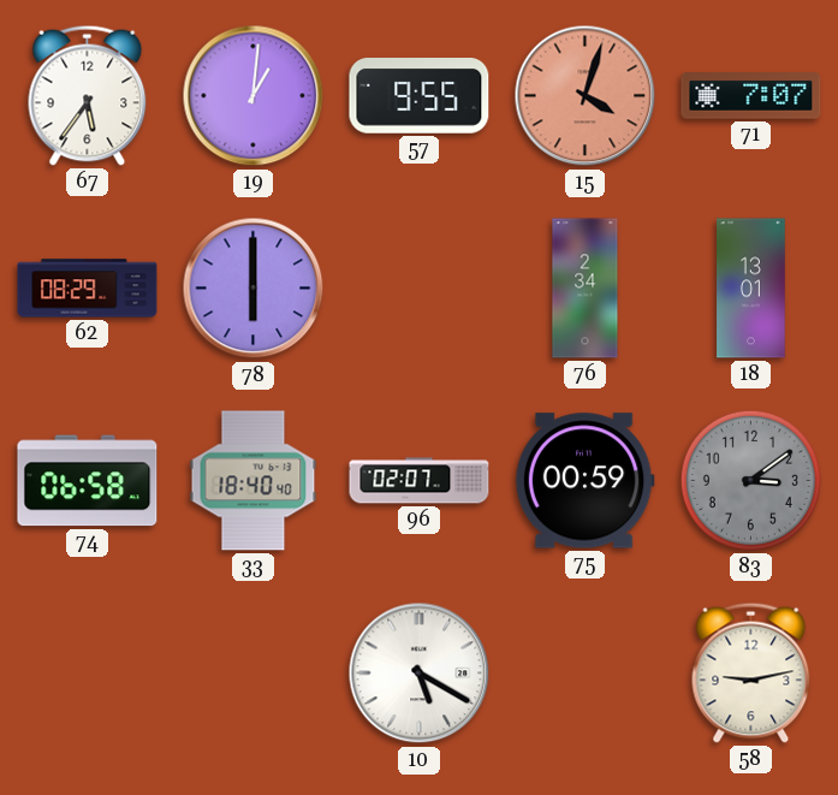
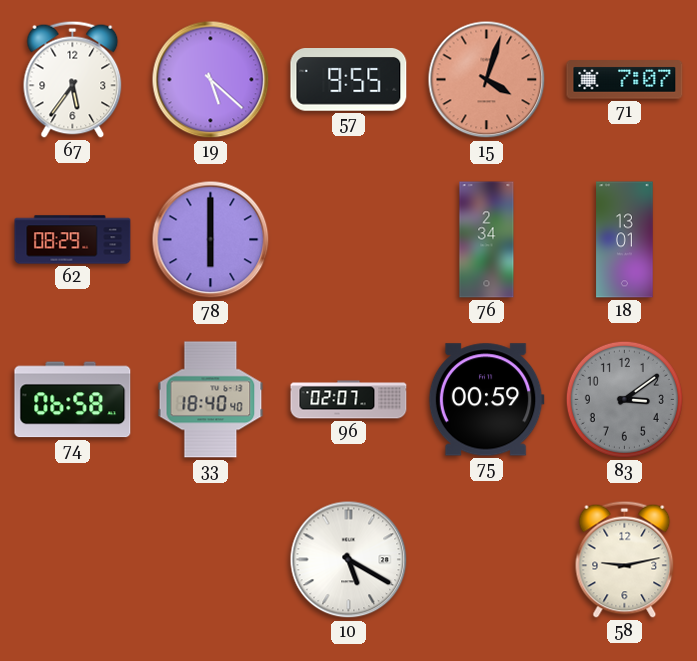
19: 1:01 -> 5:22 (211, 80)
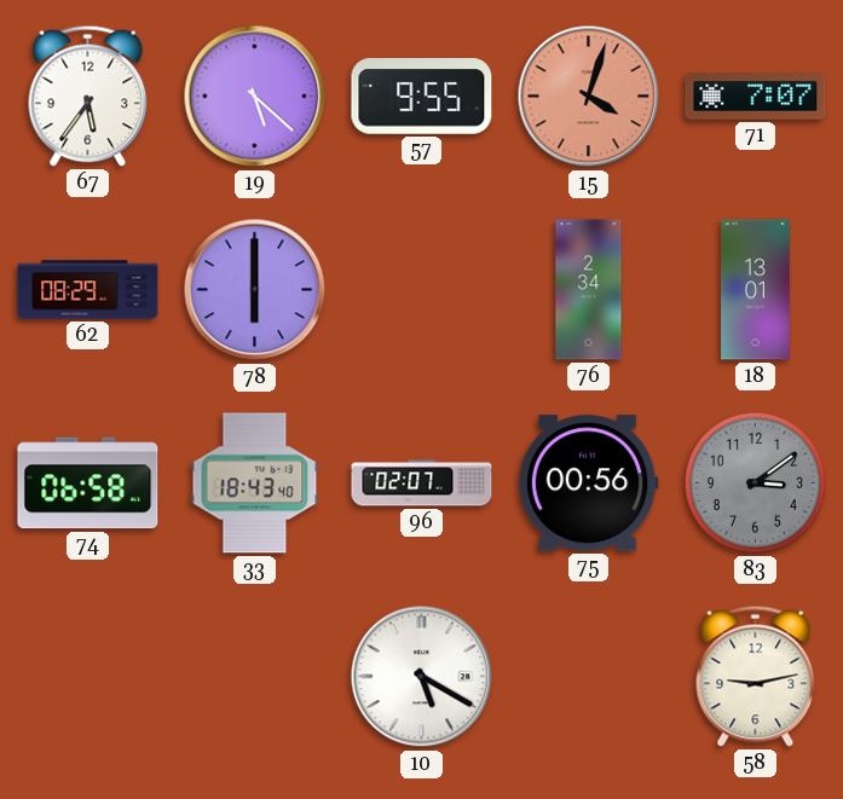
33: 18:40 -> 18:43 (255, 484)
75: 00:59 -> 00:56 (588, 484)
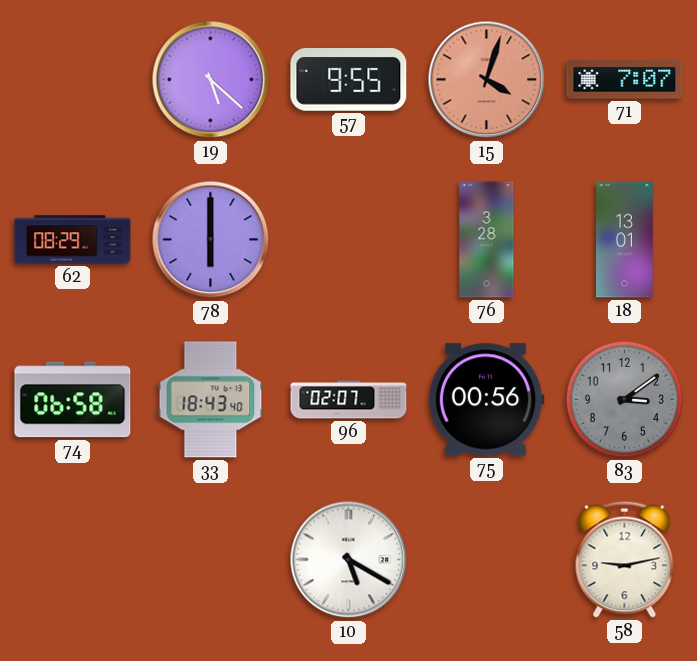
67: 5:36 -> none (88, 95)
76: 2:34 -> 3:28 (487, 240)
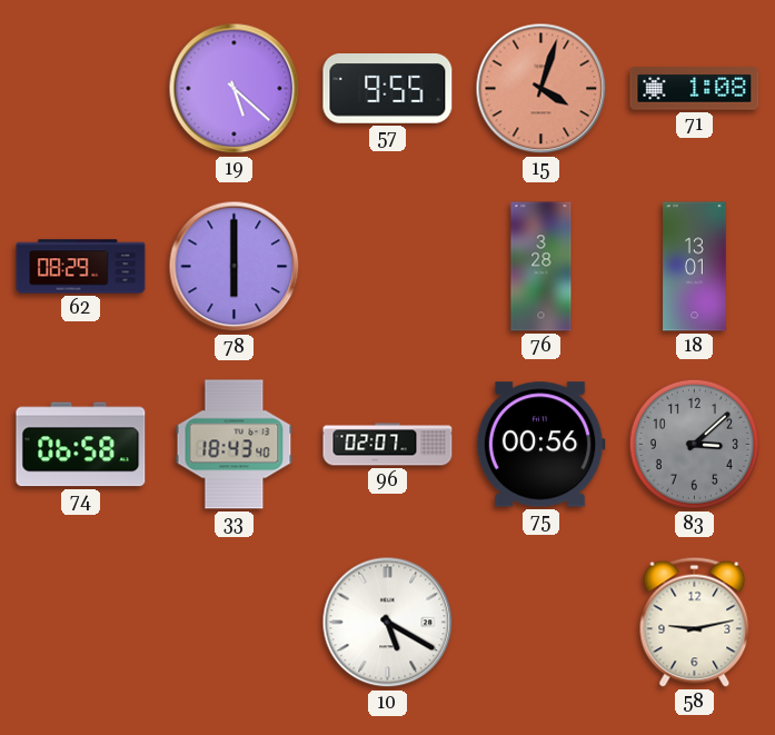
71: 7:07 -> 1:08 (695, 89)
83: 3:09 -> 3:08 (694, 444)
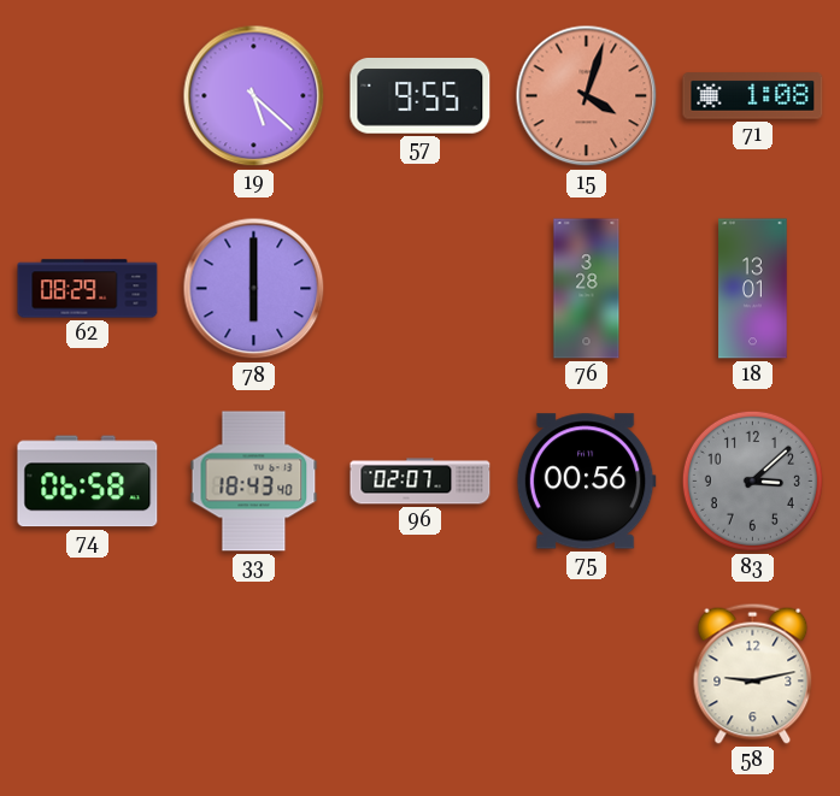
10: 5:20 -> none (388, 623)
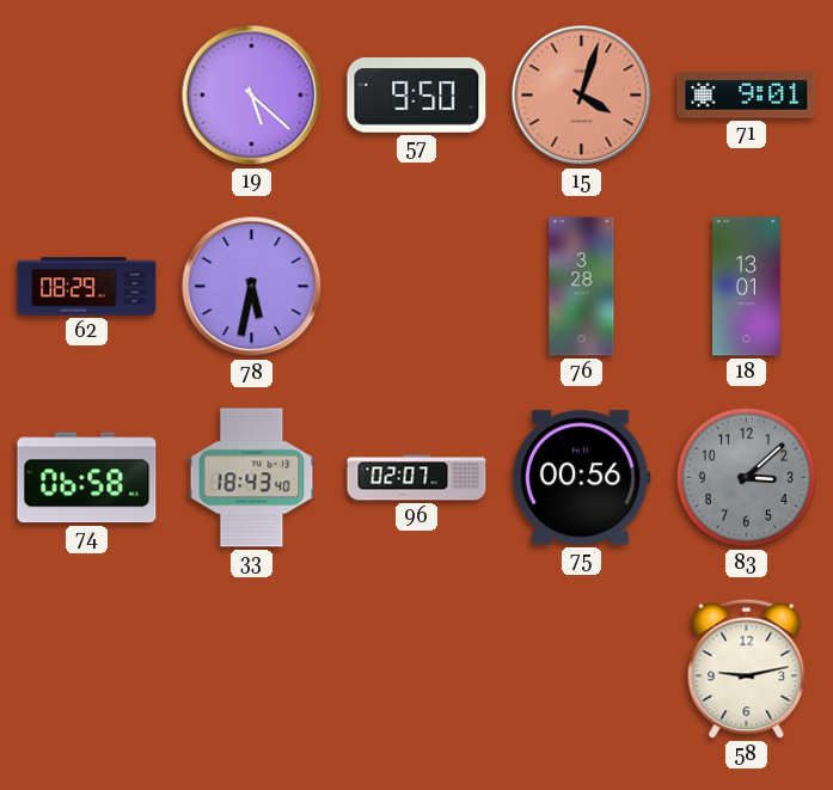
57: 9:55 -> 9:50 (417, 96)
71: 1:08 -> 9:01 (747, 96)
78: 6:00 -> 5:32 (252, 287)
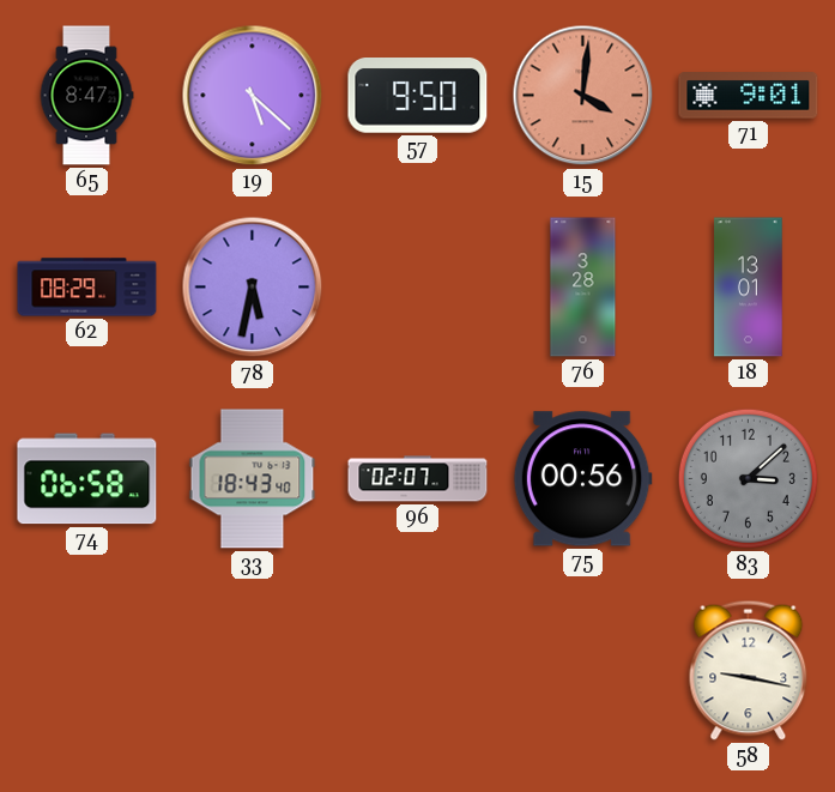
65: none -> 8:47 (86, 96)
15: 4:03 -> 4:01 (583, 96)
58: 9:13 -> 9:17 (749, 670)
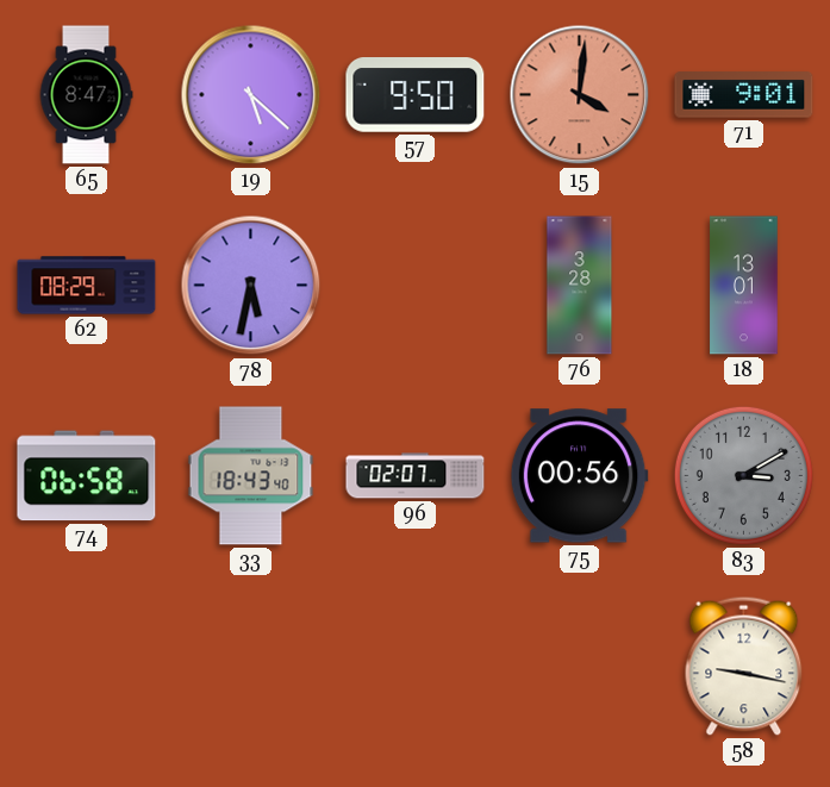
83: 3:08 -> 3:10 (743, 475)
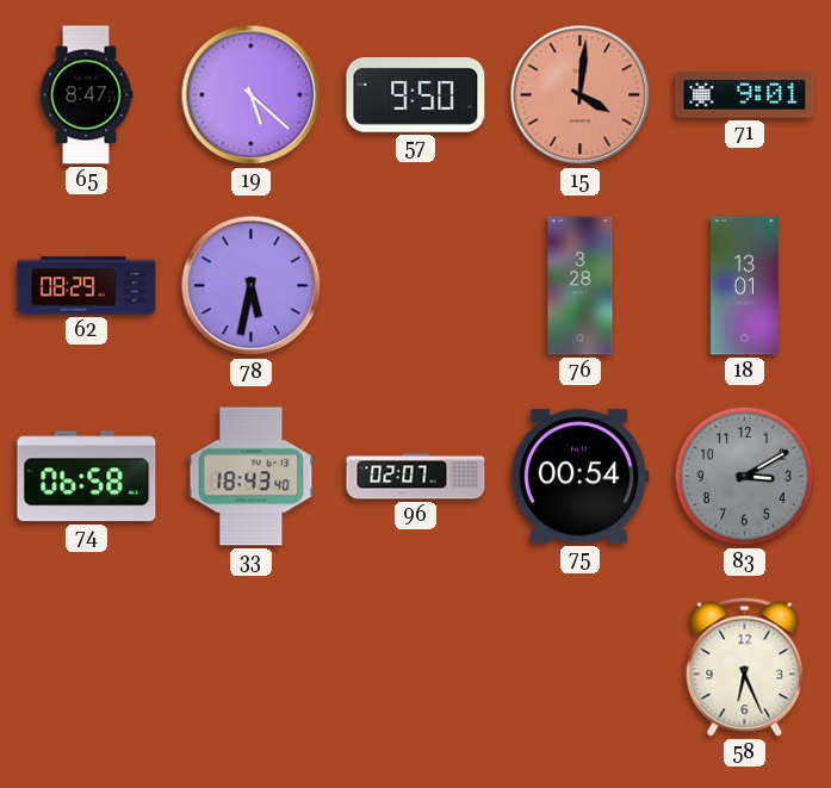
75: 00:56 -> 00:54 (579, 477)
58: 9:17 -> 6:26 (745, 666)
